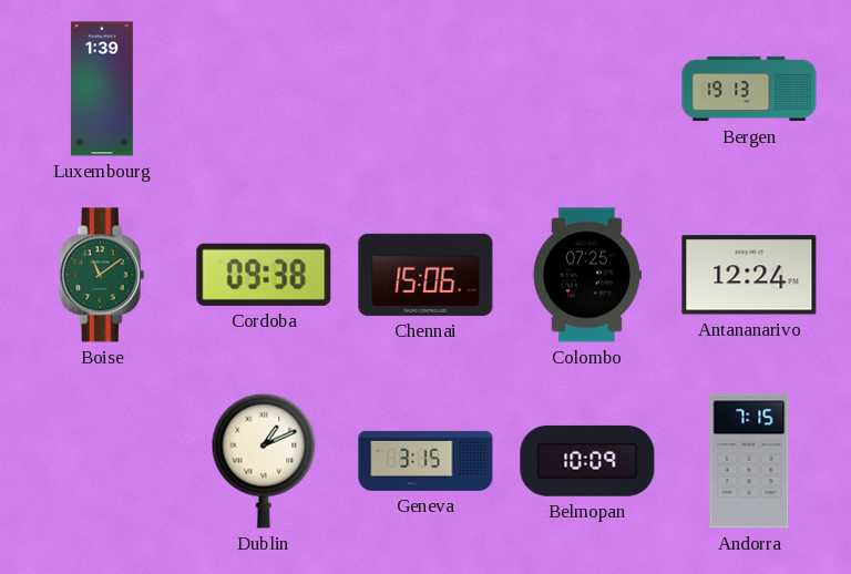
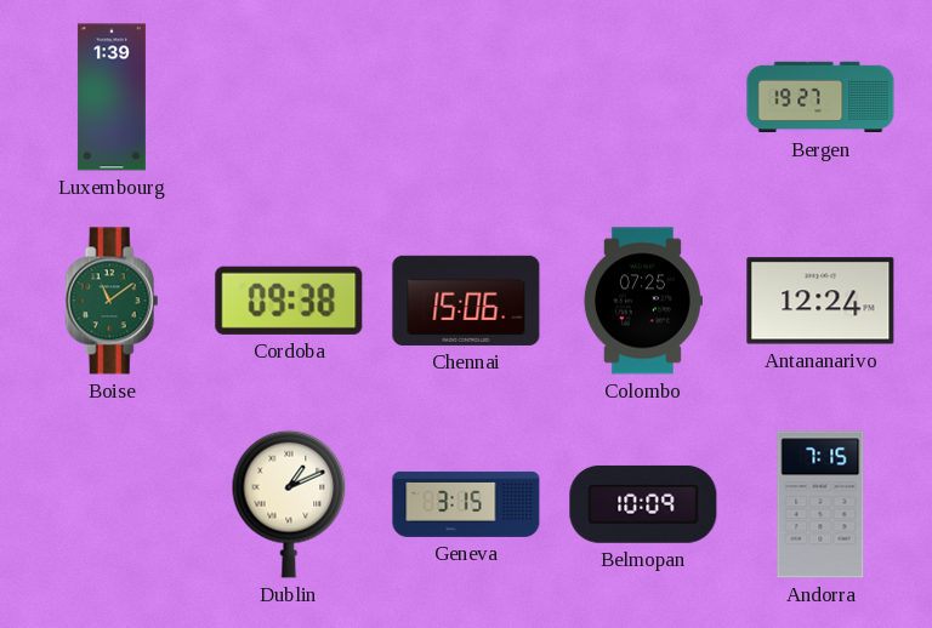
Bergen: 19:13 -> 19:27 (820, 97)
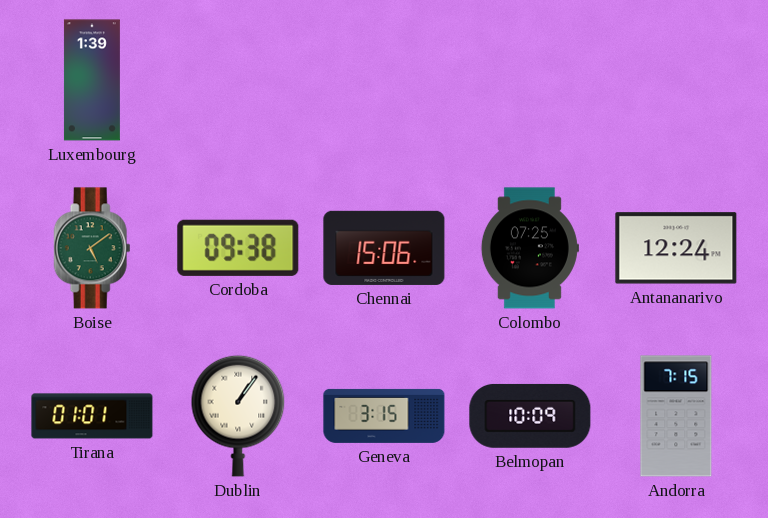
Bergen: 19:27 -> none (820, 97)
Boise: 11:09 -> 5:09 (92, 248)
Tirana: none -> 01:01 (92, 416)
Dublin: 1:11 -> 1:06 (238, 416)
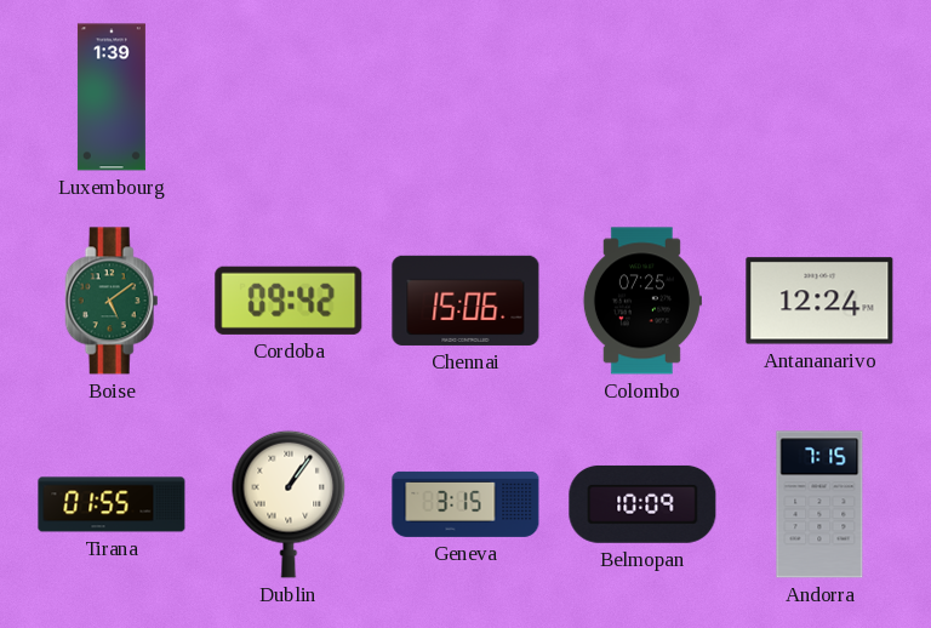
Cordoba: 09:38 -> 09:42 (289, 301)
Tirana: 01:01 -> 01:55 (112, 504)
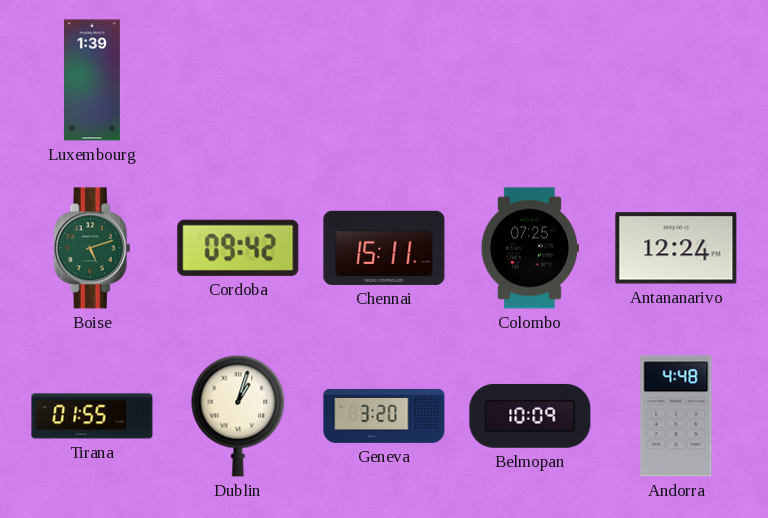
Boise: 5:09 -> 5:12 (92, 248)
Chennai: 15:06 -> 15:11 (384, 248)
Dublin: 1:06 -> 1:03 (238, 416)
Geneva: 3:15 -> 3:20 (384, 416)
Andorra: 7:15 -> 4:48 (676, 416)
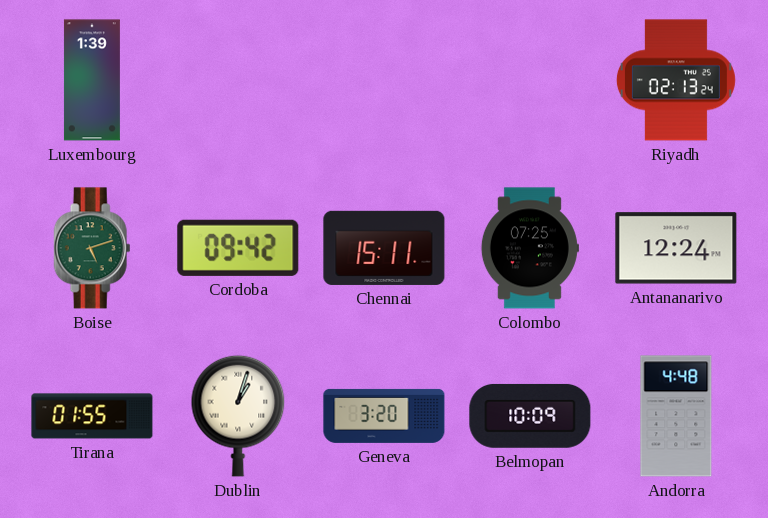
Riyadh: none -> 02:13 (676, 80)
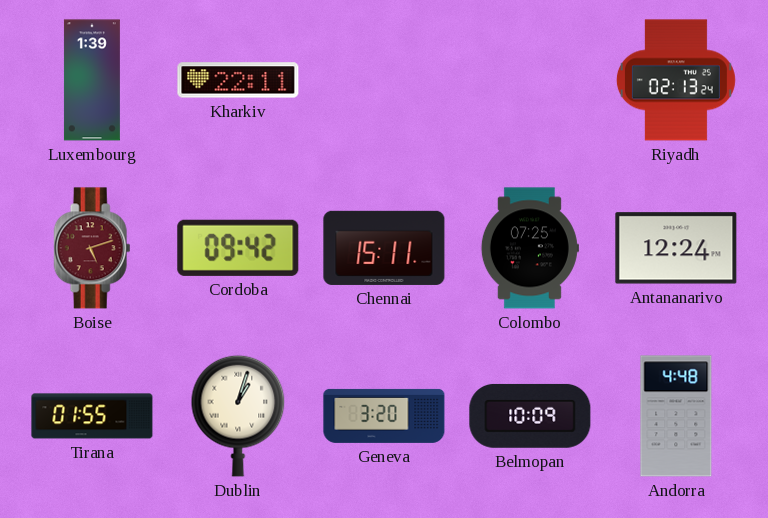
Kharkiv: none -> 22:11 (238, 80)
Boise dial: green -> burgundy (92, 248)
